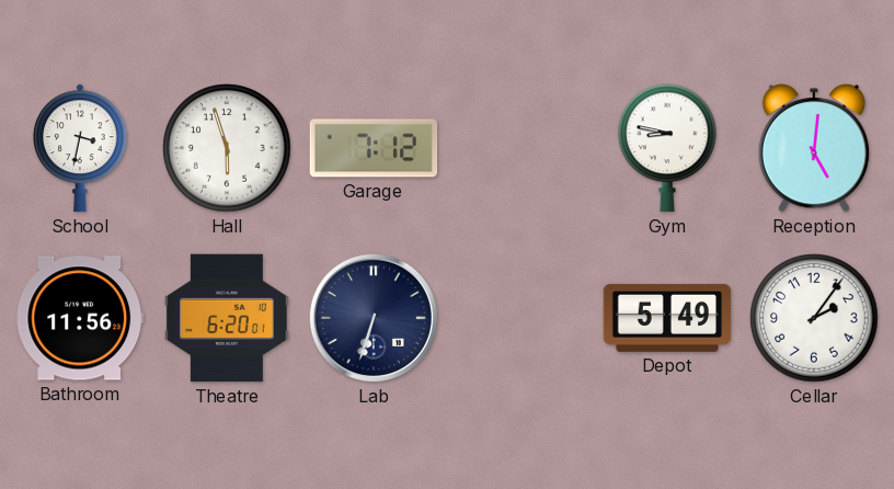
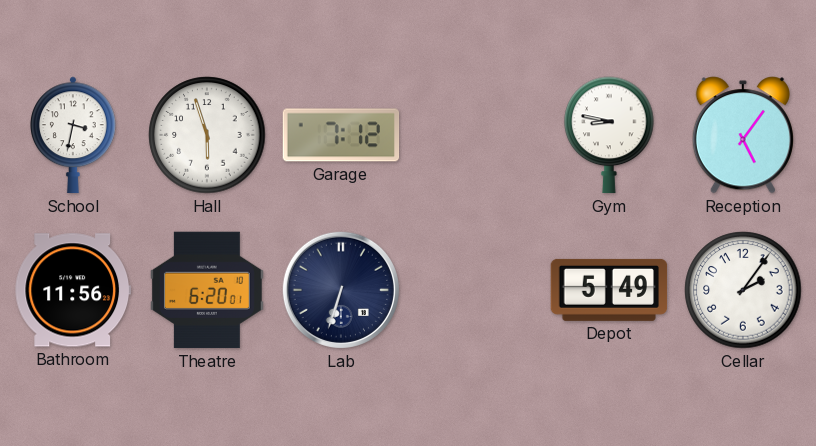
Reception: 5:01 -> 5:06 (743, 135)
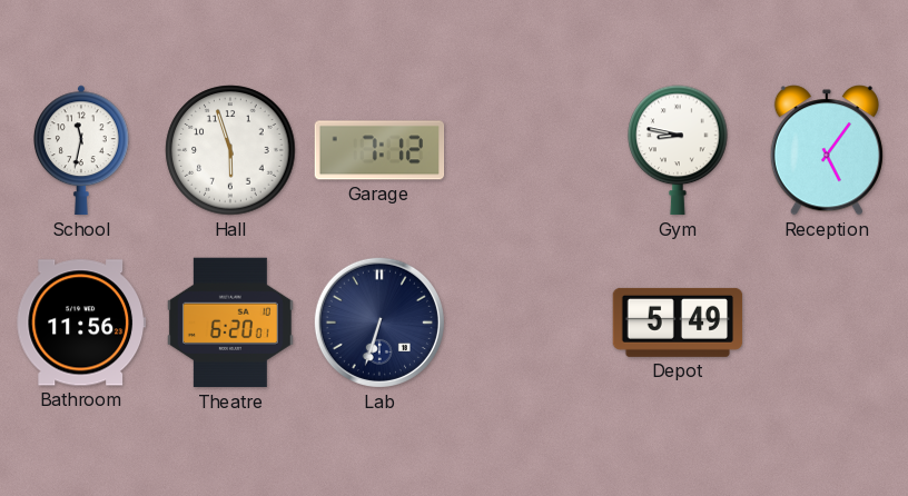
School: 3:32 -> 11:32 (82, 150)
Cellar: 2:06 -> none (743, 290)
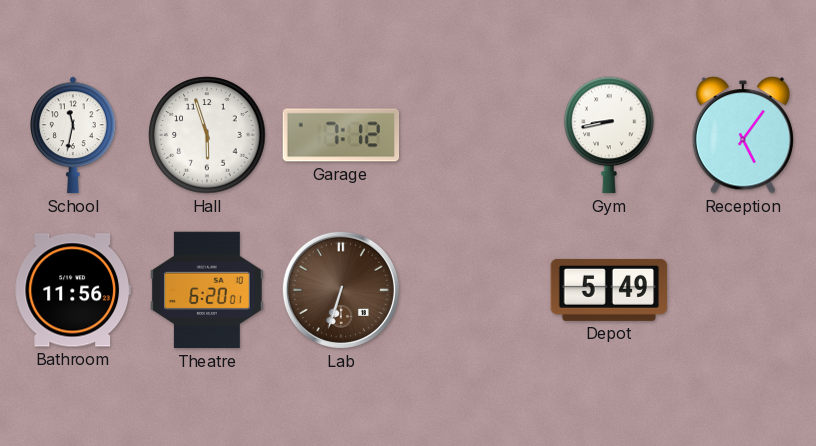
Gym: 8:47 -> 8:43 (609, 135)
Lab dial: navy -> brown (341, 290)
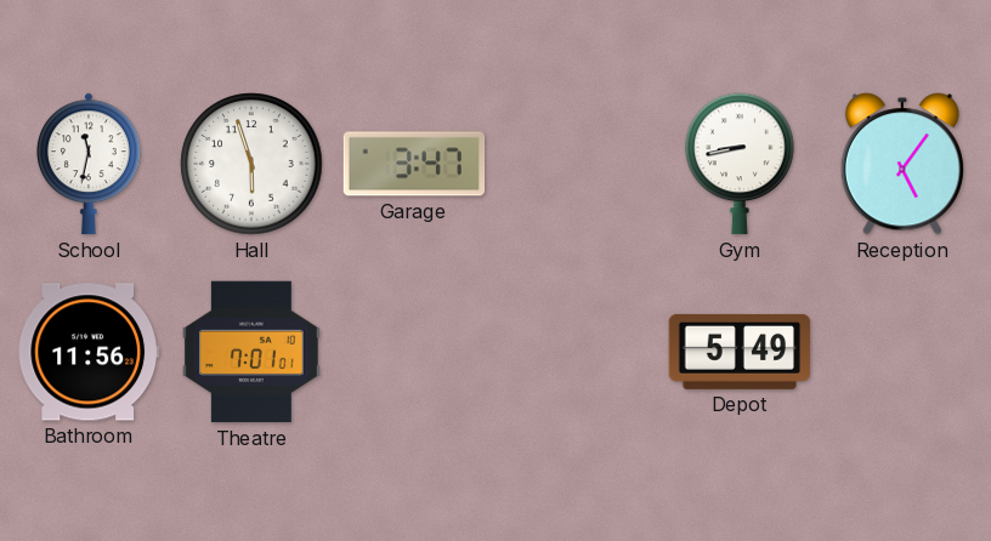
Garage: 7:12 -> 3:47 (414, 164)
Theatre: 6:20 -> 7:01 (251, 352)
Lab: 6:33 -> none (341, 290)
